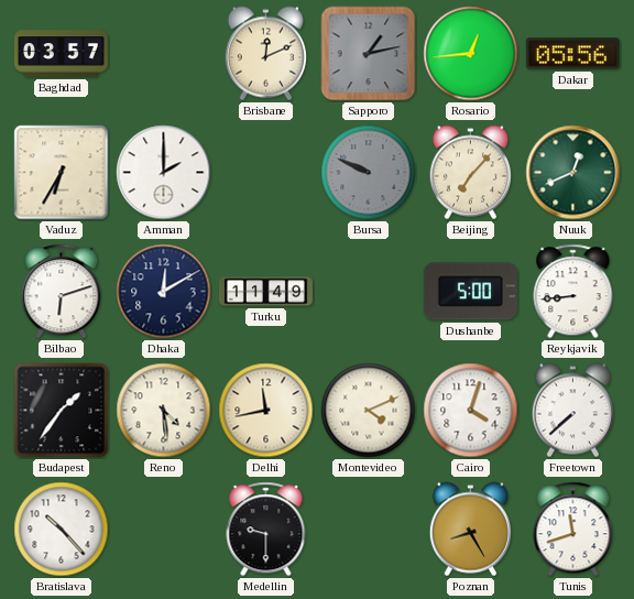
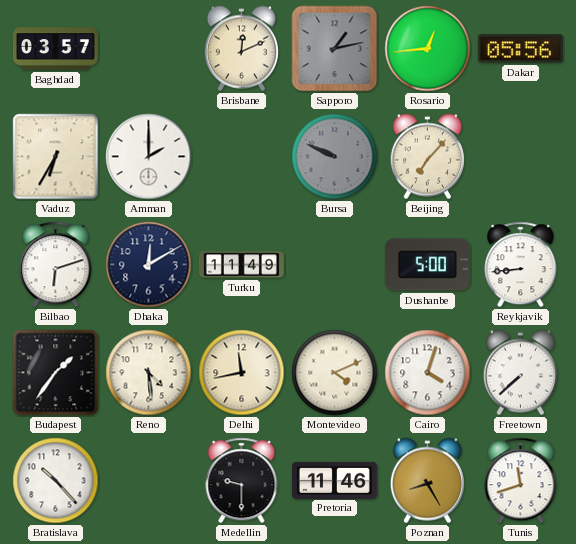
Nuuk: 12:41 -> none (573, 173)
Pretoria: none -> 11:46 (334, 480)
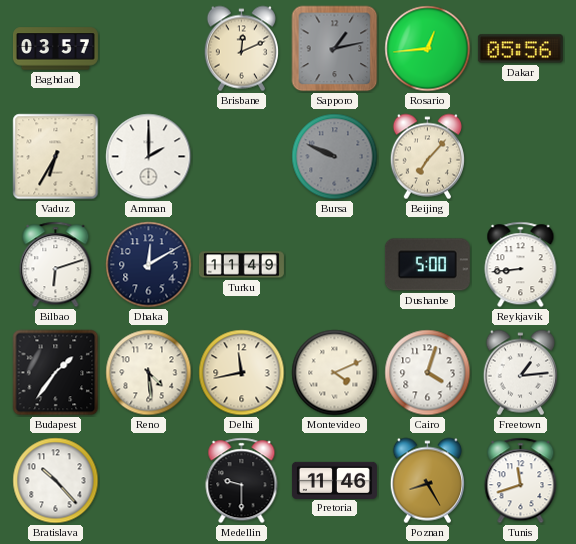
Freetown: 7:38 -> 1:14 (520, 373)
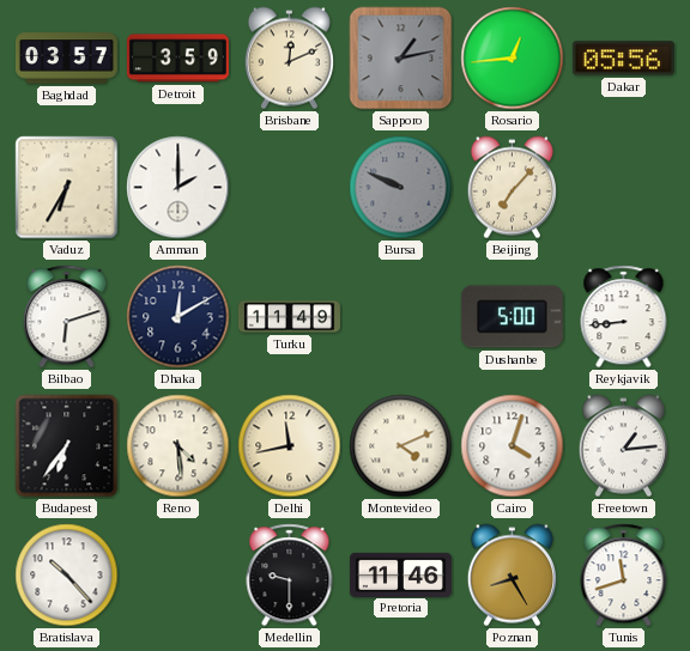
Detroit: none -> 3:59 (177, 59)
Budapest: 1:36 -> 6:36 (67, 446)
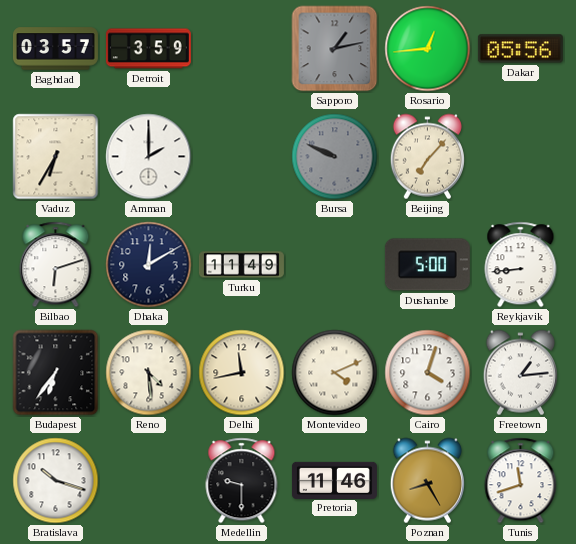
Brisbane: 12:11 -> none (289, 59)
Bratislava: 10:23 -> 10:18 (56, 481)
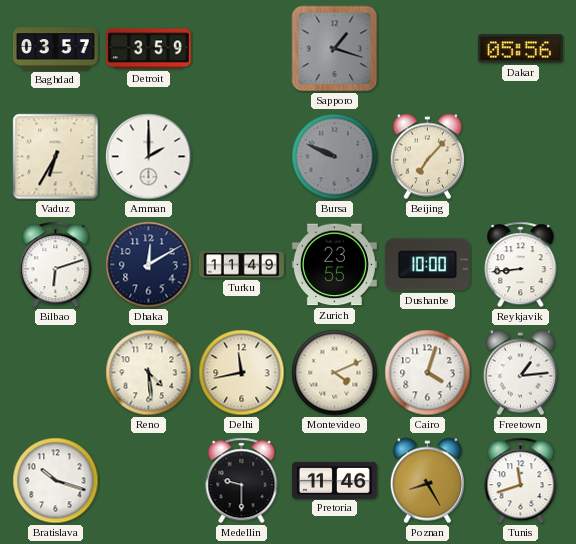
Sapporo: 1:13 -> 1:18 (335, 49)
Rosario: 12:44 -> none (428, 49)
Zurich: none -> 23:55 (334, 265)
Dushanbe: 5:00 -> 10:00 (427, 265)
Budapest: 6:36 -> none (56, 373)
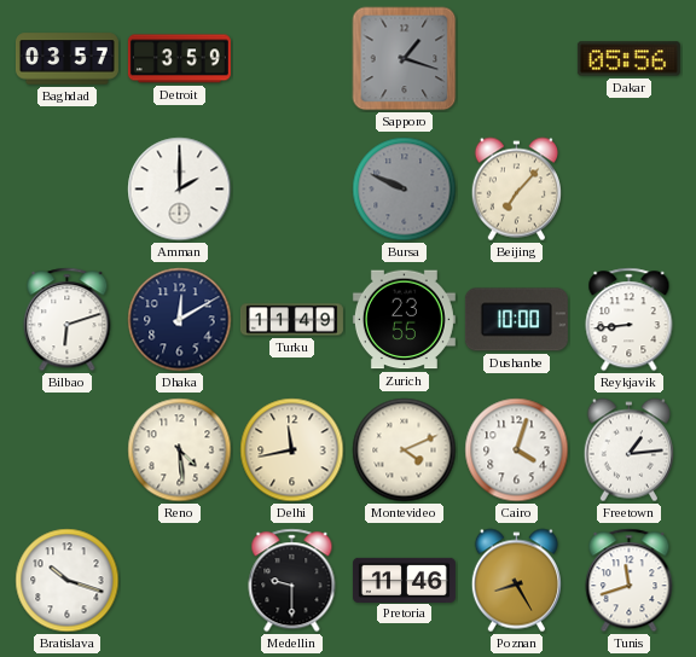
Vaduz: 6:35 -> none (56, 157)
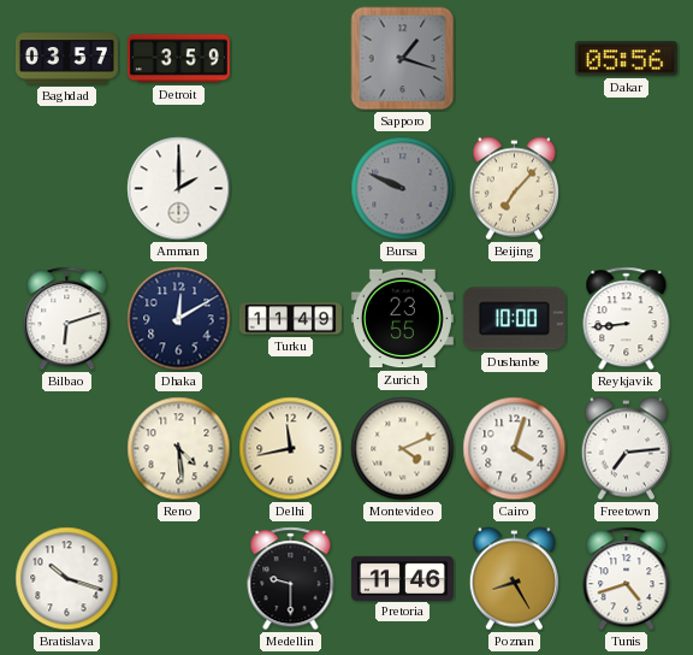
Freetown: 1:14 -> 7:14 (626, 449)
Tunis: 11:42 -> 4:42 (627, 579)
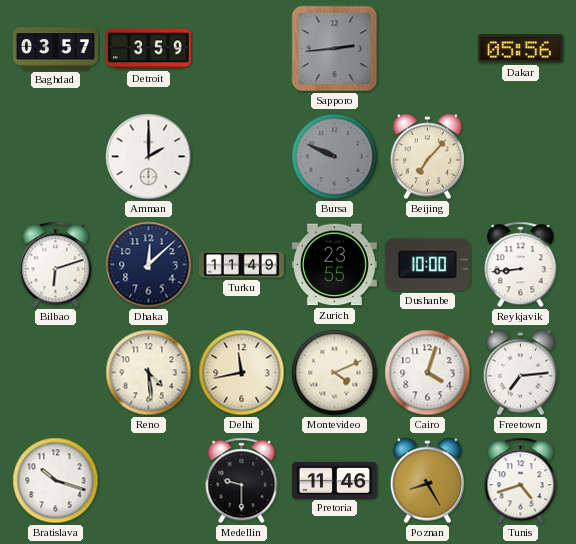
Sapporo: 1:18 -> 2:44 (335, 49)
Dhaka: 12:10 -> 12:08 (149, 265)
